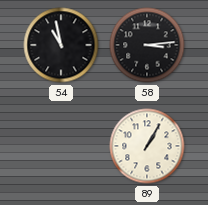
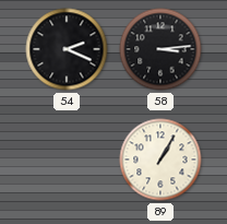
54: 10:58 -> 2:19 (67, 49)
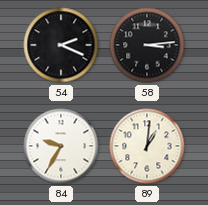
84: none -> 9:35 (61, 146)
89: 1:05 -> 1:01 (147, 146)
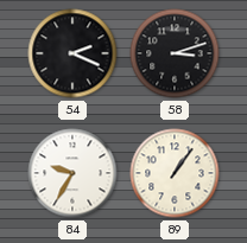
58: 3:14 -> 3:12 (175, 53)
89: 1:01 -> 1:06 (175, 173)
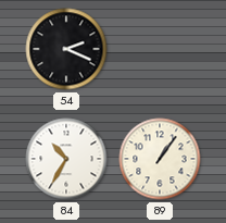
58: 3:12 -> none (175, 53)
84: 9:35 -> 10:35 (66, 159)
